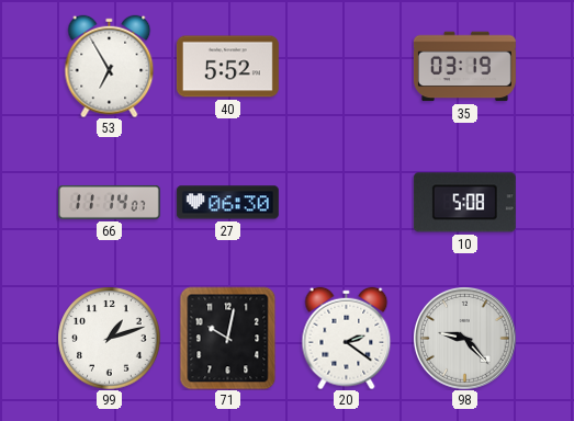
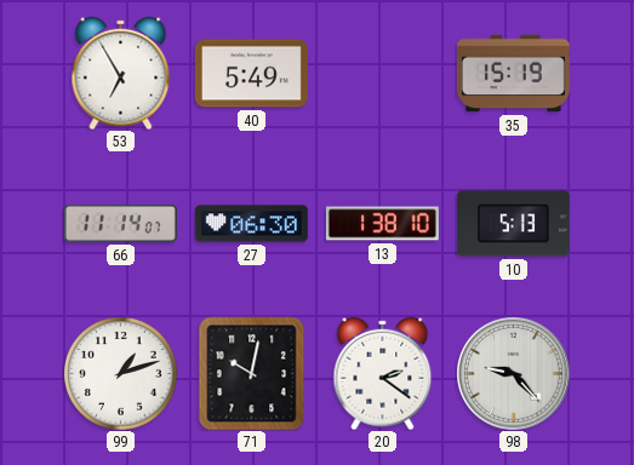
40: 5:52 -> 5:49 (251, 74)
35: 03:19 -> 15:19 (513, 74)
13: none -> 1:38 (382, 224)
10: 5:08 -> 5:13 (513, 224)
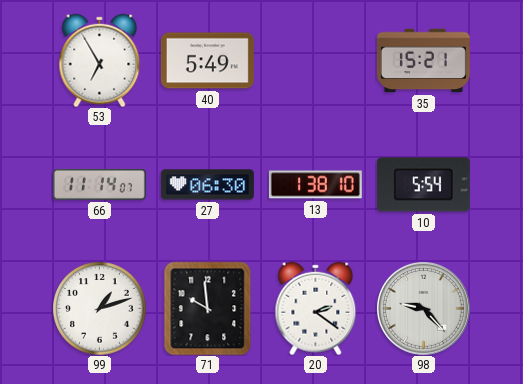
35: 15:19 -> 15:21 (423, 61)
10: 5:13 -> 5:54 (423, 185)
71: 10:02 -> 9:59 (208, 308)
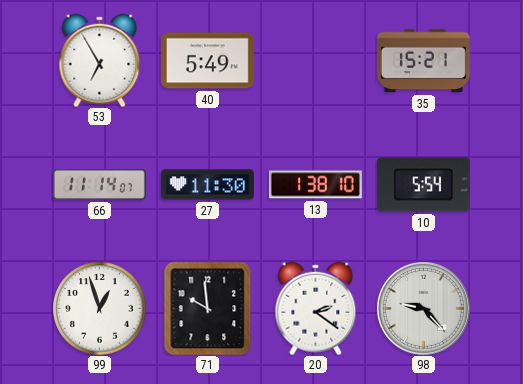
27: 06:30 -> 11:30 (207, 185)
99: 1:12 -> 12:57 (99, 308)
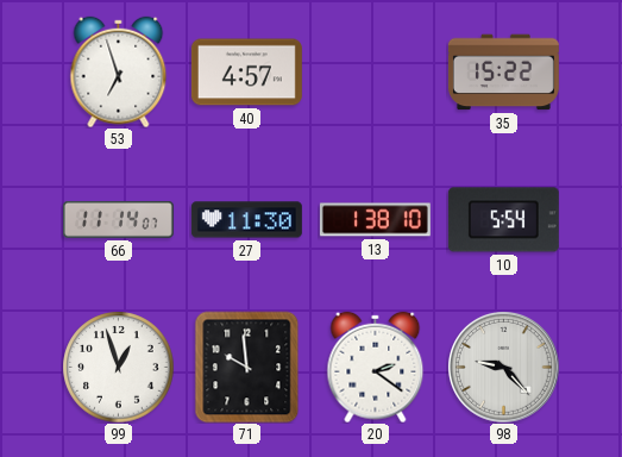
53: 6:55 -> 6:57 (119, 71)
40: 5:49 -> 4:57 (246, 73)
35: 15:21 -> 15:22 (503, 73)
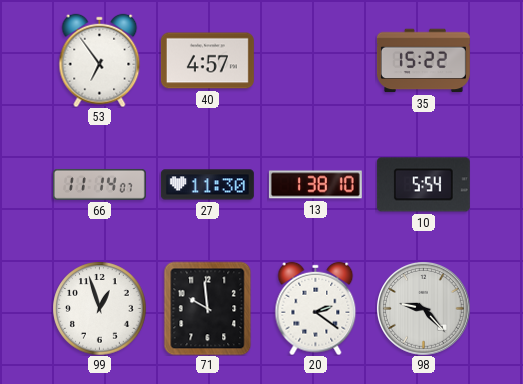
53: 6:57 -> 6:54 (100, 60)
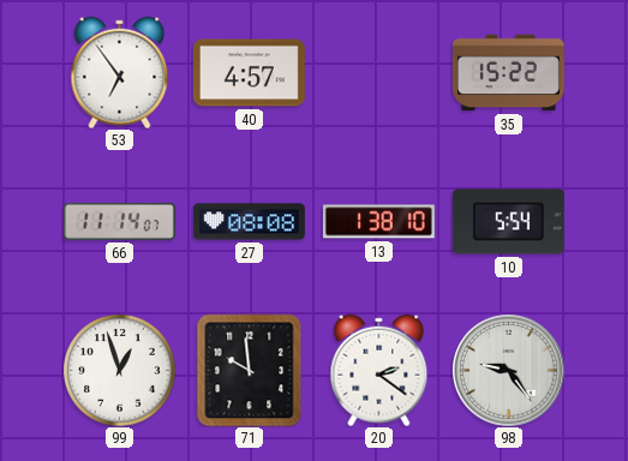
27: 11:30 -> 08:08 (249, 222)
98: 9:23 -> 9:24 (509, 371)
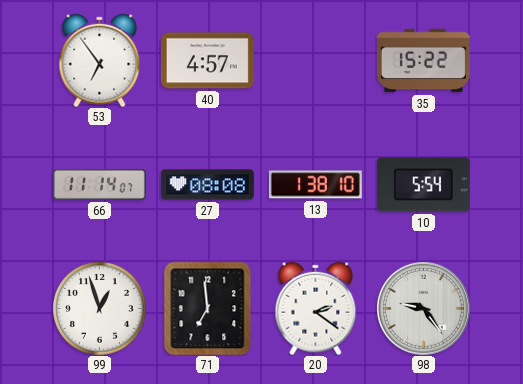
71: 9:59 -> 6:59 (208, 308)
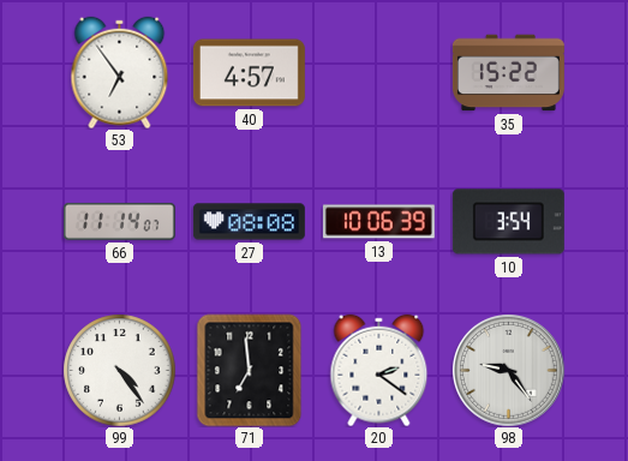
13: 1:38 -> 10:06 (378, 222)
10: 5:54 -> 3:54 (508, 222)
99: 12:57 -> 4:24 (119, 370)
